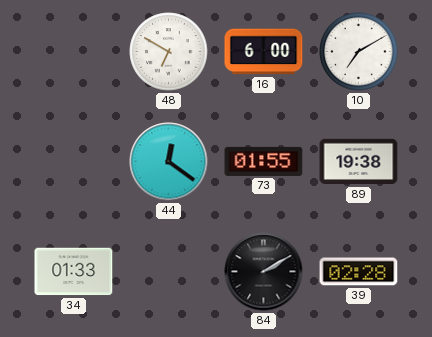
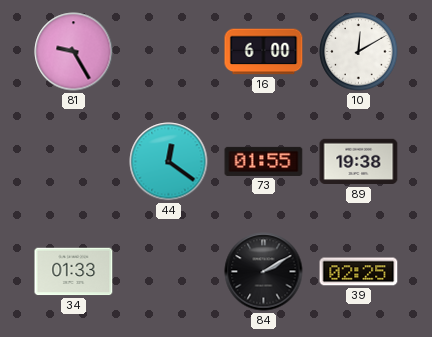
81: none -> 9:25 (74, 52)
48: 6:50 -> none (169, 52)
10: 7:10 -> 12:10 (359, 52)
39: 02:28 -> 02:25 (359, 272)
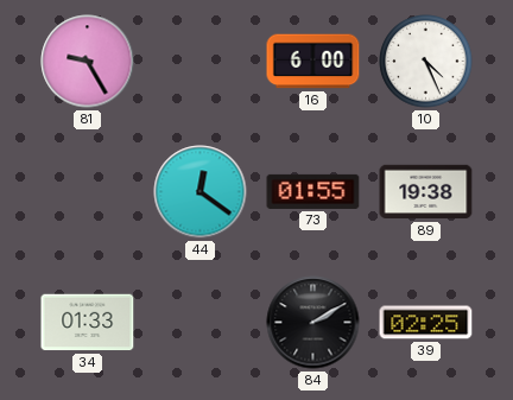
10: 12:10 -> 4:26 (426, 62)
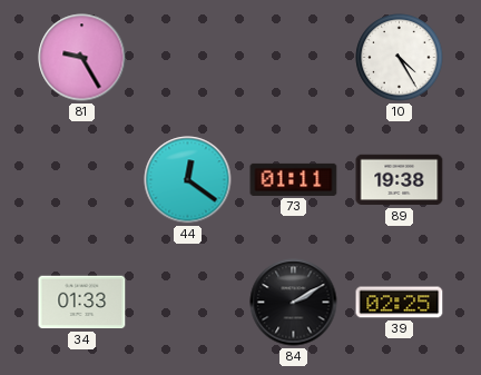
16: 6:00 -> none (313, 62)
10: 4:26 -> 4:25 (400, 58)
73: 01:55 -> 01:11 (294, 179)
